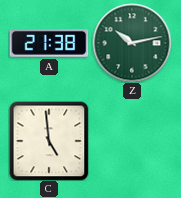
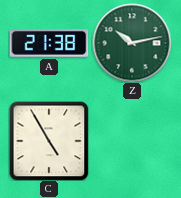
C: 4:59 -> 4:55 (49, 141)
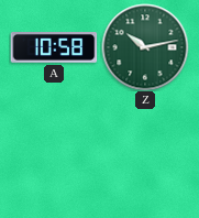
A: 21:38 -> 10:58 (54, 48)
C: 4:55 -> none (49, 141)
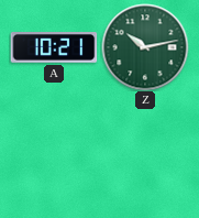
A: 10:58 -> 10:21 (54, 48)
